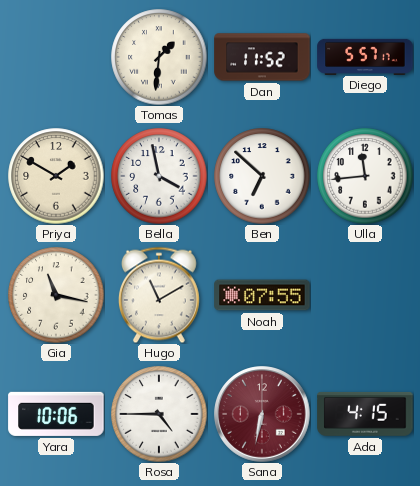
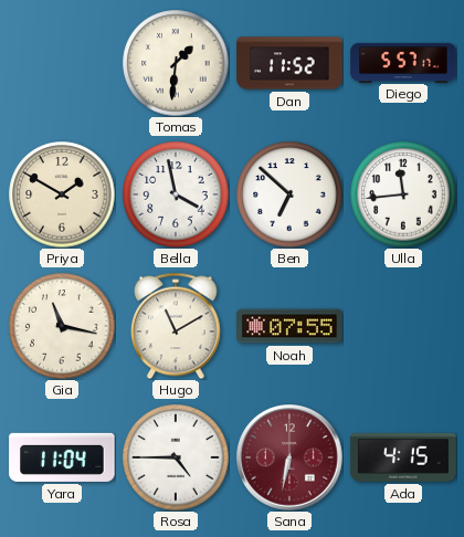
Yara: 10:06 -> 11:04 (62, 457)
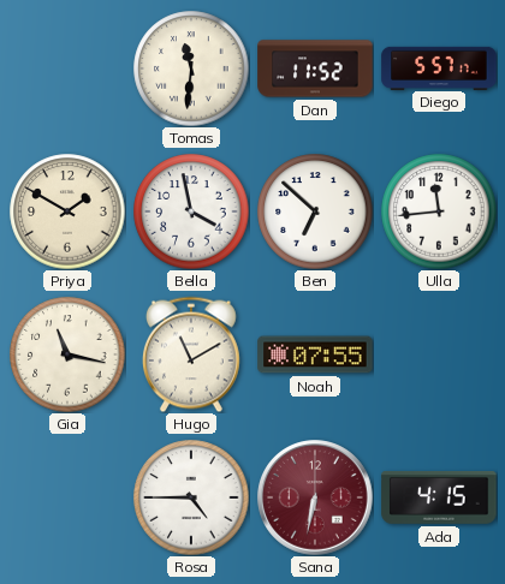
Tomas: 1:31 -> 11:31 (191, 68)
Yara: 11:04 -> none (62, 457)
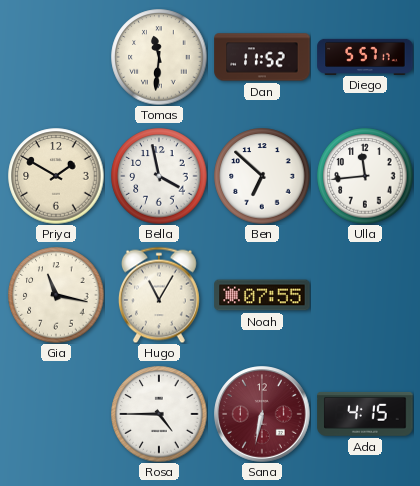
Hugo: 11:10 -> 11:05 (159, 295)
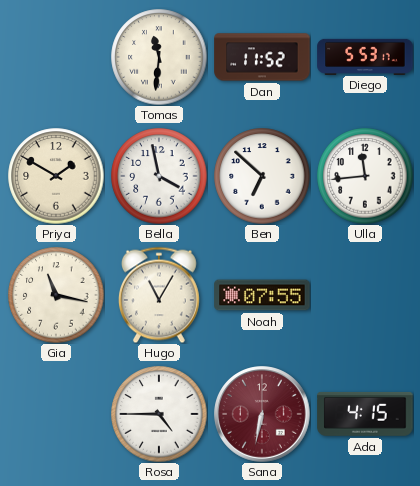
Diego: 5:57 -> 5:53 (365, 56)
